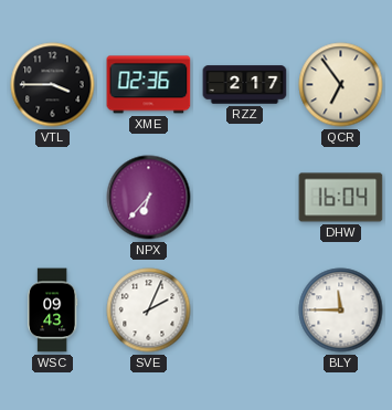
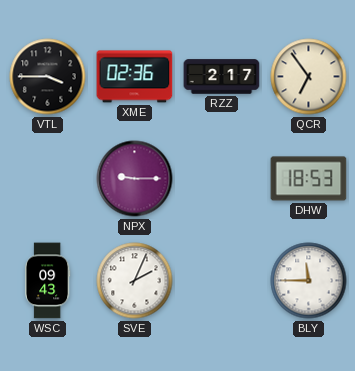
NPX: 6:37 -> 9:15 (135, 179)
DHW: 16:04 -> 18:53 (309, 179)
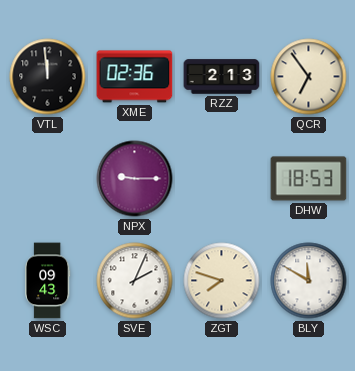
VTL: 3:45 -> 11:59 (48, 77)
RZZ: 2:17 -> 2:13 (222, 77)
ZGT: none -> 7:48 (222, 281)
BLY: 11:45 -> 11:50 (309, 281)
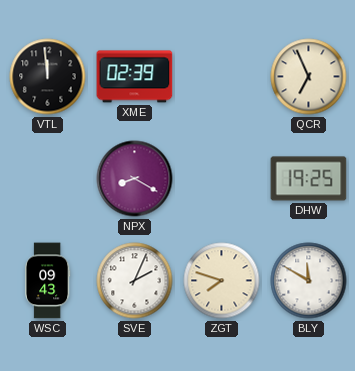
XME: 02:36 -> 02:39 (135, 77)
RZZ: 2:13 -> none (222, 77)
QCR: 6:54 -> 6:56 (309, 77)
NPX: 9:15 -> 8:20 (135, 179)
DHW: 18:53 -> 19:25 (309, 179)
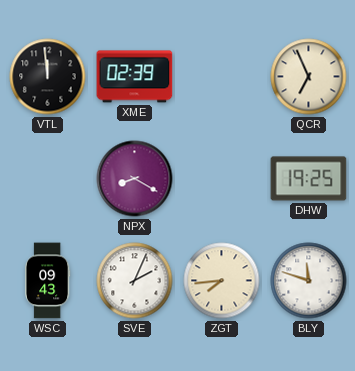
ZGT: 7:48 -> 7:44 (222, 281)
BLY: 11:50 -> 11:48 (309, 281)
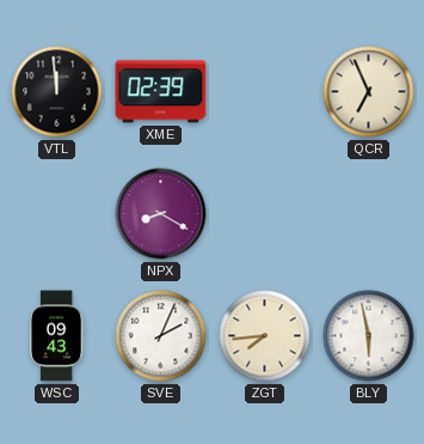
DHW: 19:25 -> none (309, 179)
BLY: 11:48 -> 5:58 (369, 336)
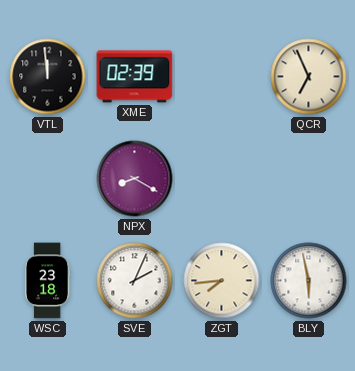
WSC: 09:43 -> 23:18 (47, 281)
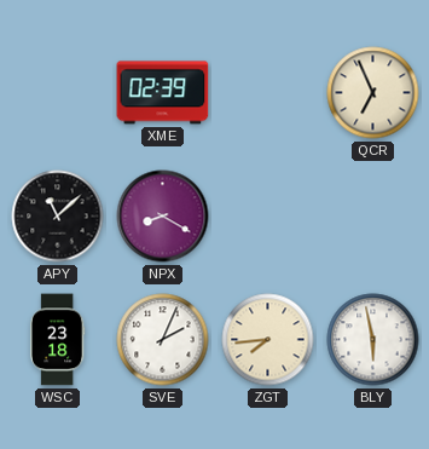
VTL: 11:59 -> none (48, 77)
APY: none -> 11:08 (58, 217)
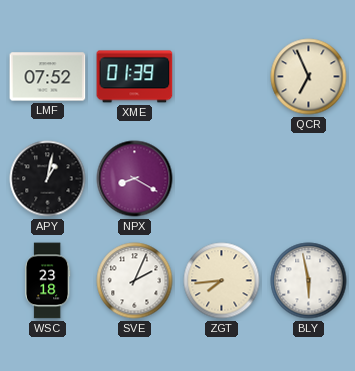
LMF: none -> 07:52 (48, 77)
XME: 02:39 -> 01:39 (135, 77)
APY: 11:08 -> 1:02 (48, 179)
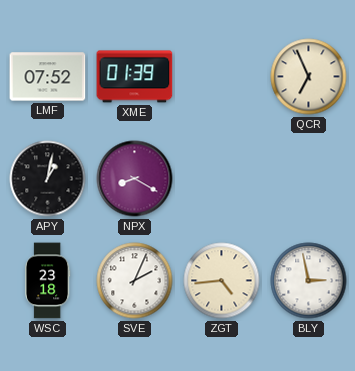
ZGT: 7:44 -> 4:44 (222, 281)
BLY: 5:58 -> 2:58 (309, 281)
